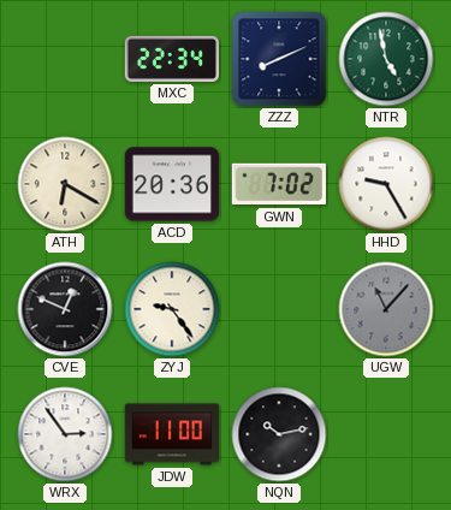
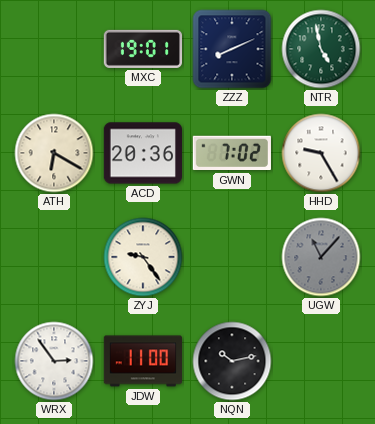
MXC: 22:34 -> 19:01 (142, 49)
CVE: 12:49 -> none (65, 309)
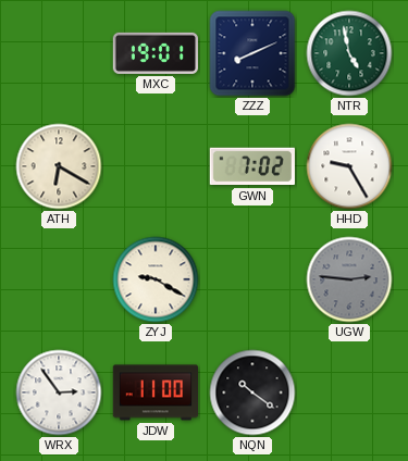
ACD: 20:36 -> none (142, 153)
ZYJ: 9:24 -> 9:20 (156, 279)
UGW: 11:07 -> 2:46 (349, 279)
NQN: 10:13 -> 10:21 (252, 393)
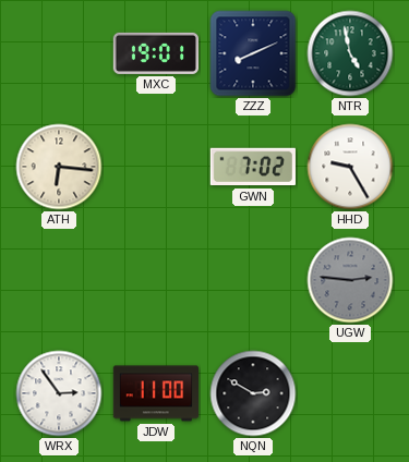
ATH: 6:20 -> 6:16 (59, 167)
ZYJ: 9:20 -> none (156, 279)
NQN: 10:21 -> 2:50 (253, 393)
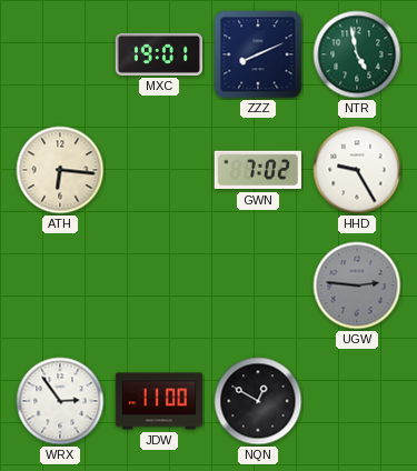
NQN: 2:50 -> 12:50 (258, 401)
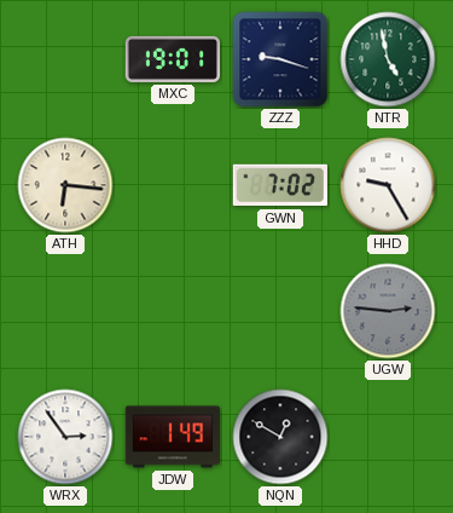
ZZZ: 8:11 -> 9:18 (280, 59)
JDW: 11:00 -> 1:49 (172, 437)
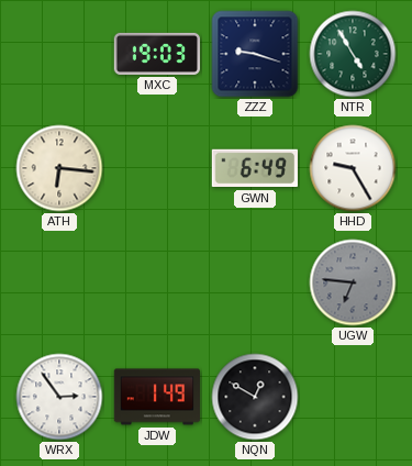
MXC: 19:01 -> 19:03 (156, 54)
NTR: 4:58 -> 4:55 (353, 54)
GWN: 7:02 -> 6:49 (255, 168)
UGW: 2:46 -> 6:46 (353, 282)
